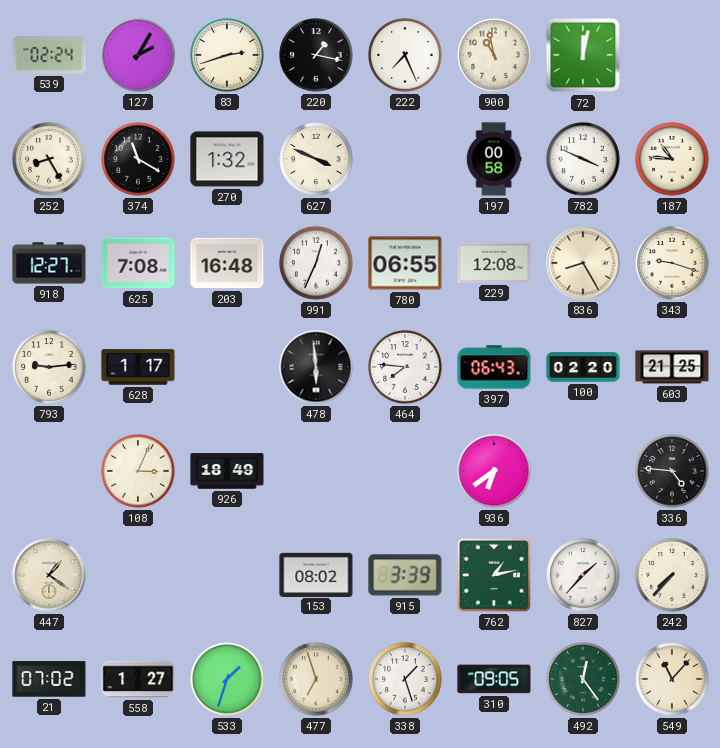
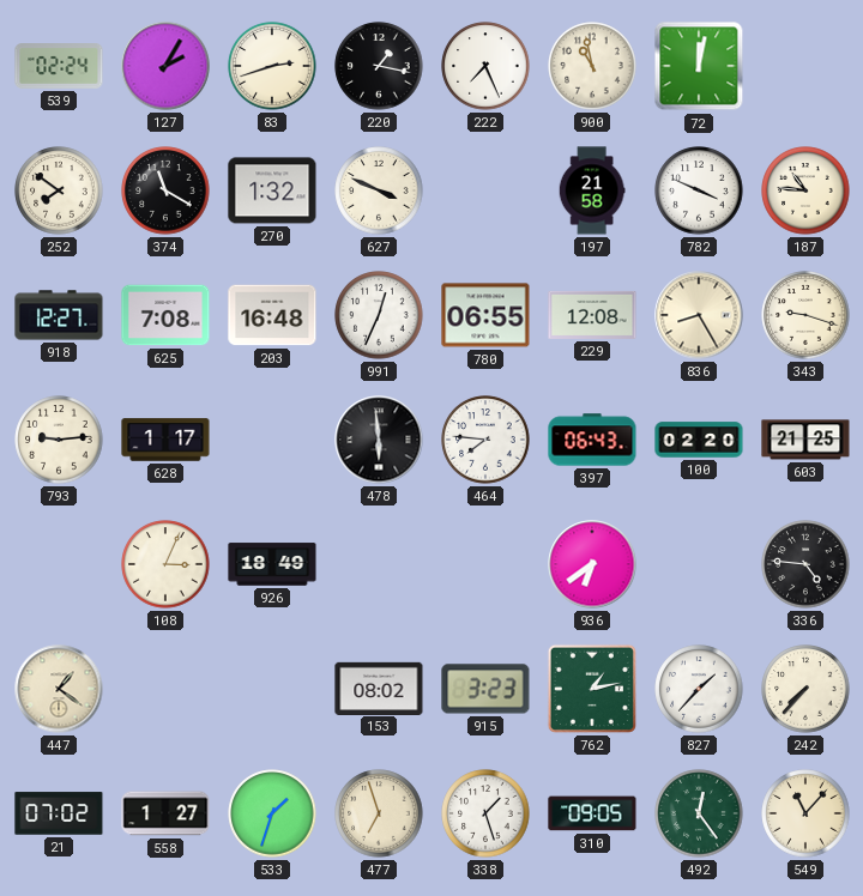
252: 8:25 -> 7:51 (59, 190)
197: 00:58 -> 21:58 (592, 190)
915: 3:39 -> 3:23 (485, 689)
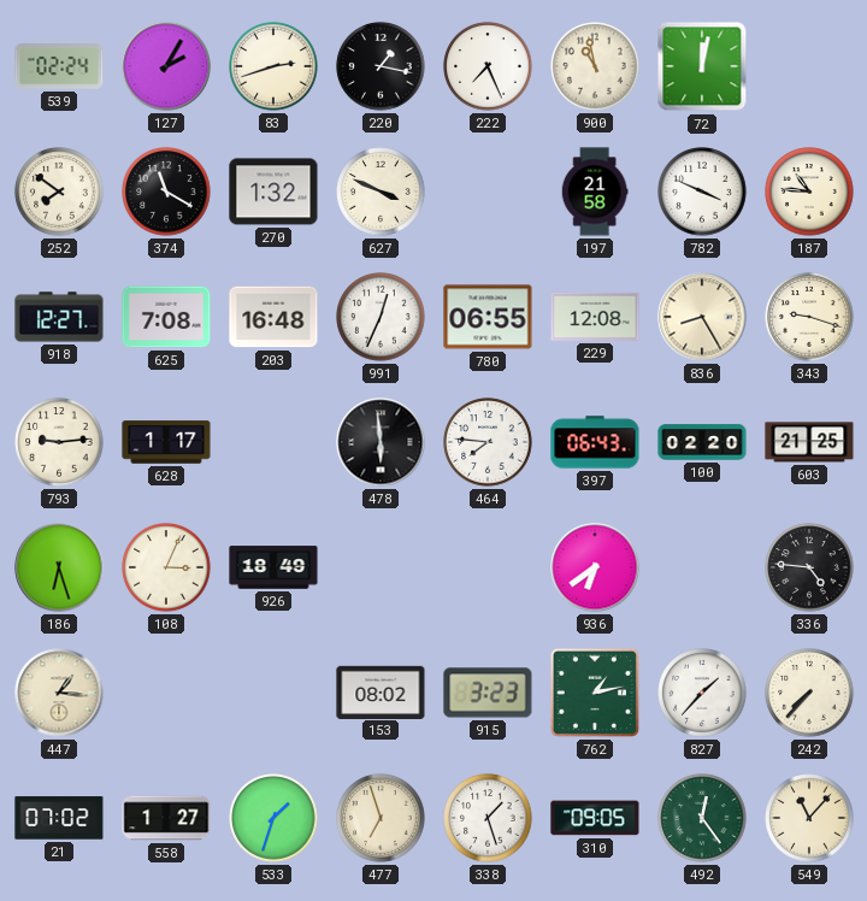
186: none -> 6:27 (59, 567)
447: 1:21 -> 1:16 (59, 693)
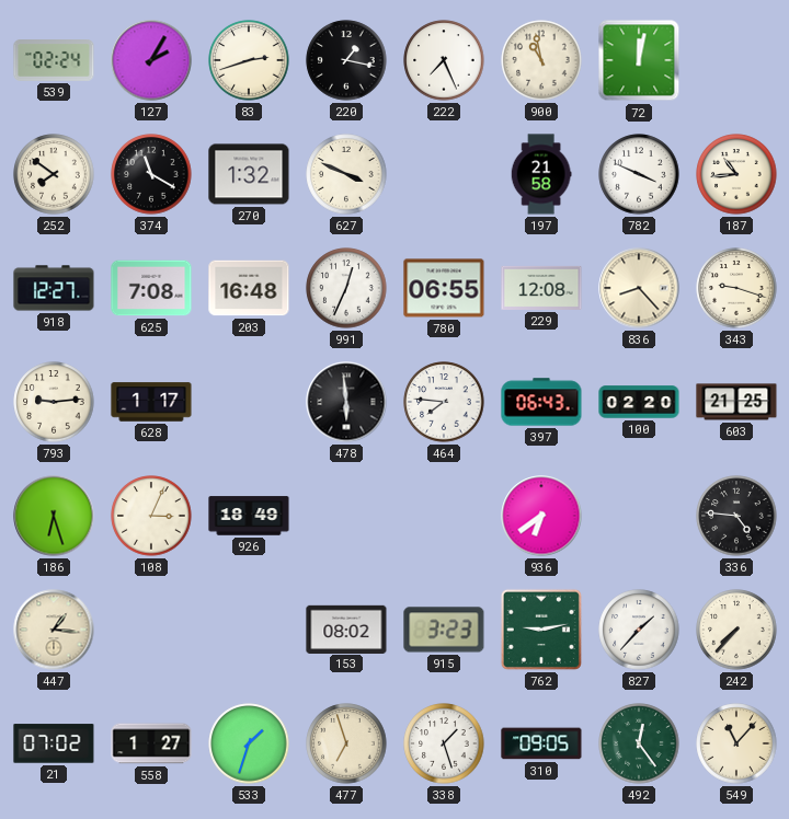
187: 10:46 -> 10:44 (736, 174)
836: 8:25 -> 8:23 (639, 288)
762: 1:13 -> 9:13 (541, 630)
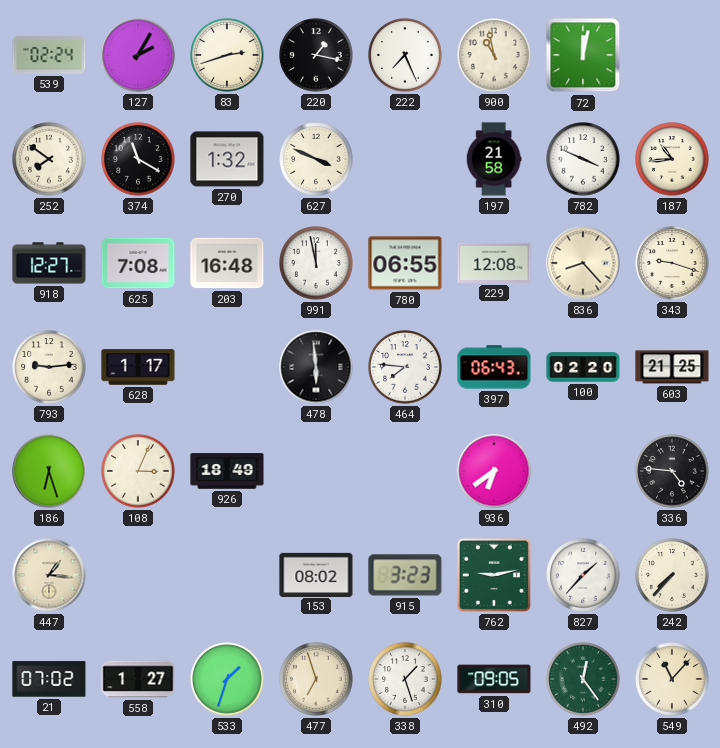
991: 12:34 -> 11:58 (316, 263)
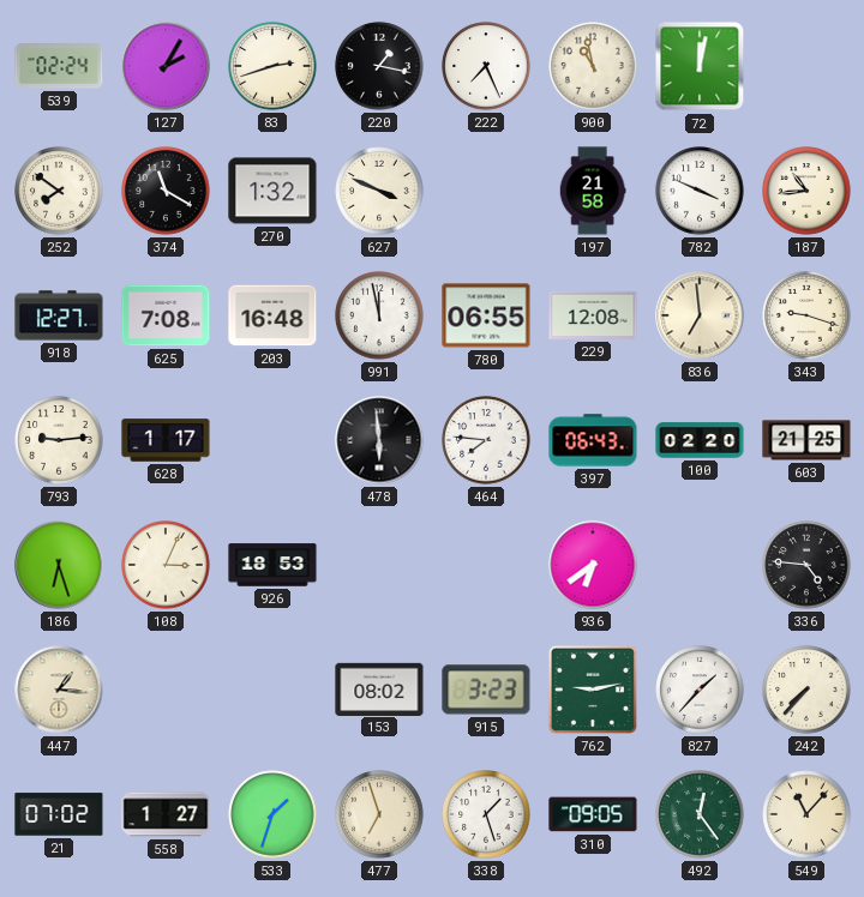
836: 8:23 -> 6:59 (700, 315)
926: 18:49 -> 18:53 (272, 565)
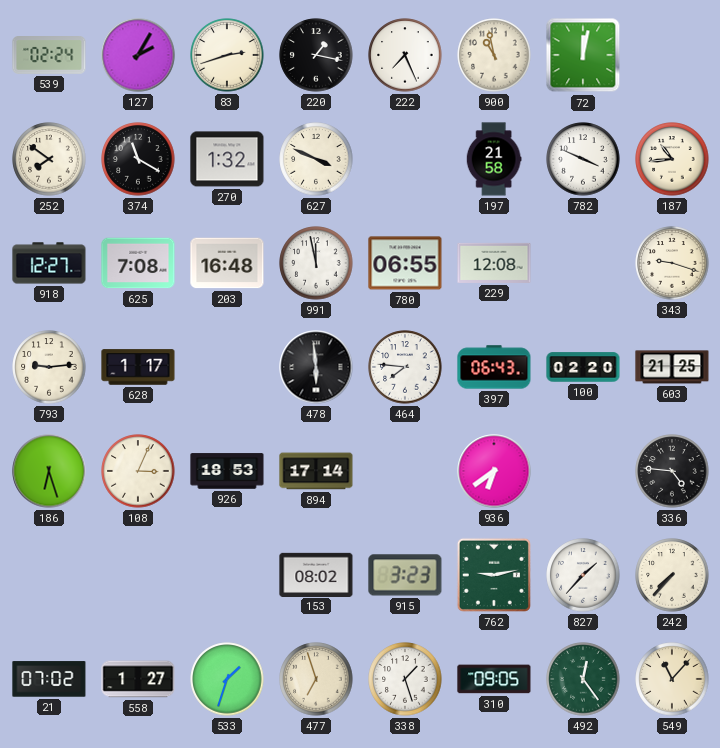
836: 6:59 -> none (700, 315)
894: none -> 17:14 (316, 471)
447: 1:16 -> none (59, 690)
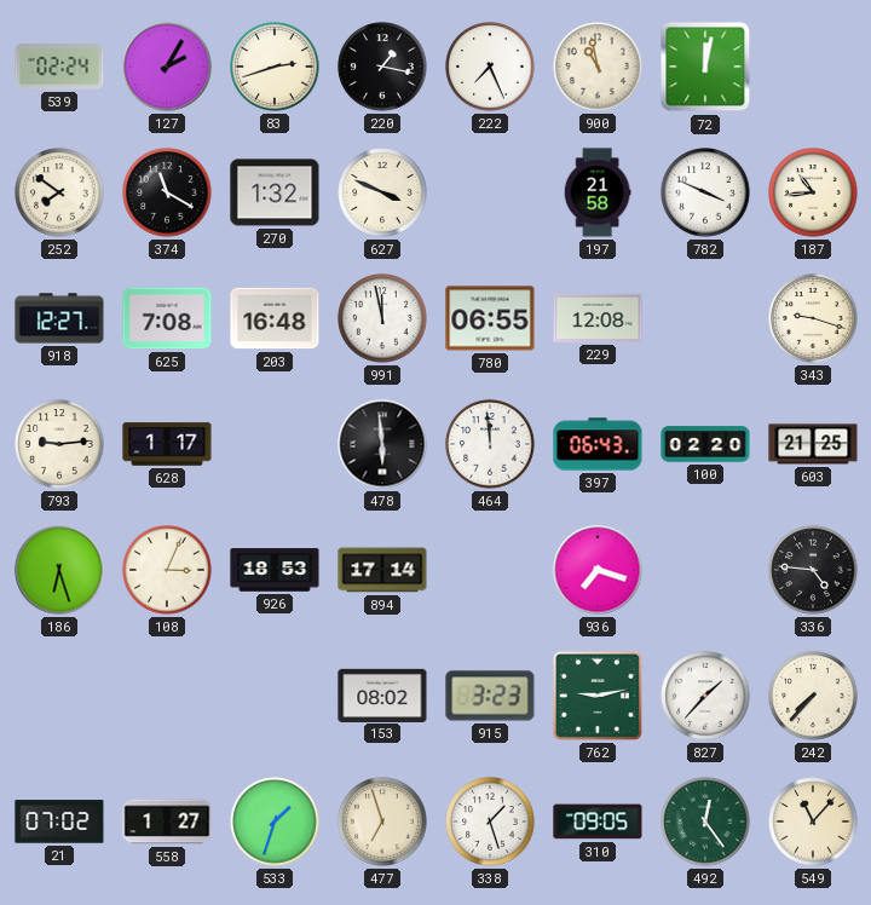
464: 7:46 -> 11:59 (490, 444)
936: 6:39 -> 7:18 (598, 570)
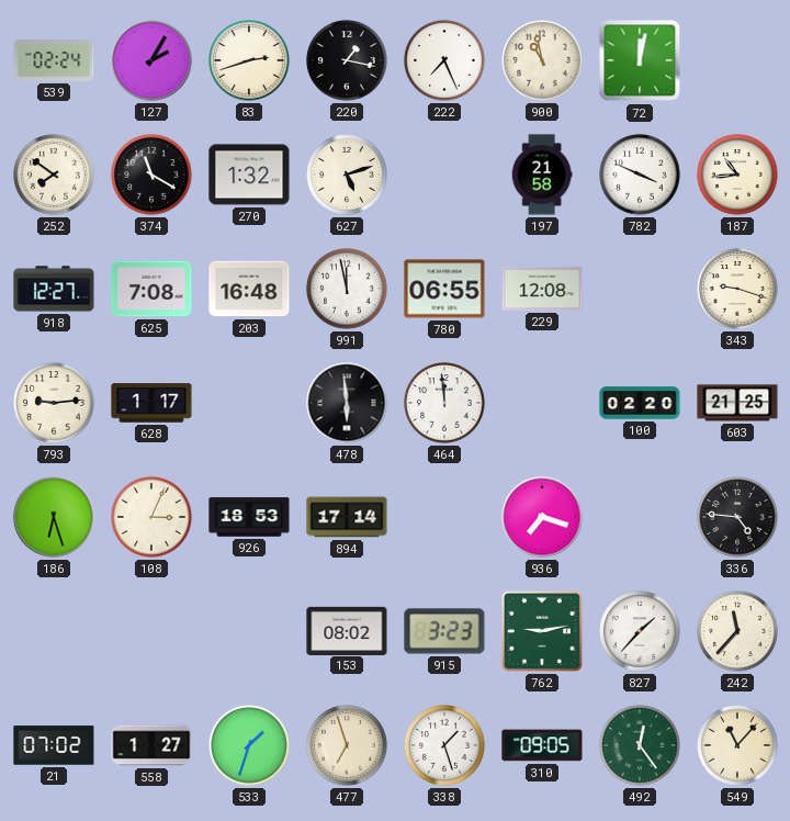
627: 3:49 -> 5:12 (347, 175)
397: 06:43 -> none (598, 444)
242: 7:37 -> 11:37 (737, 631)
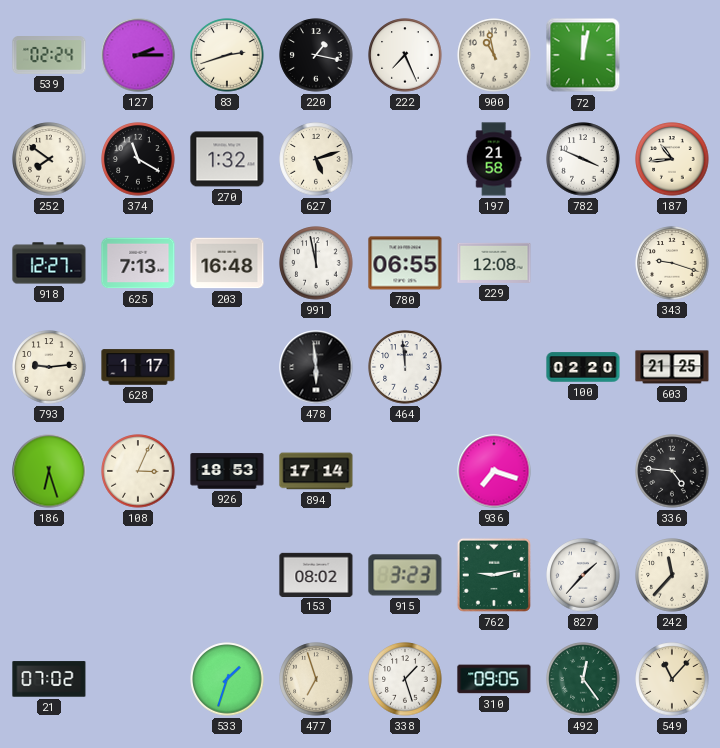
127: 2:05 -> 2:15 (138, 55)
625: 7:08 -> 7:13 (138, 263)
558: 1:27 -> none (151, 745)
